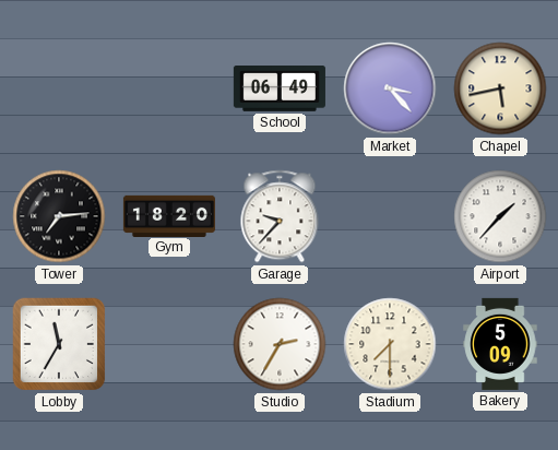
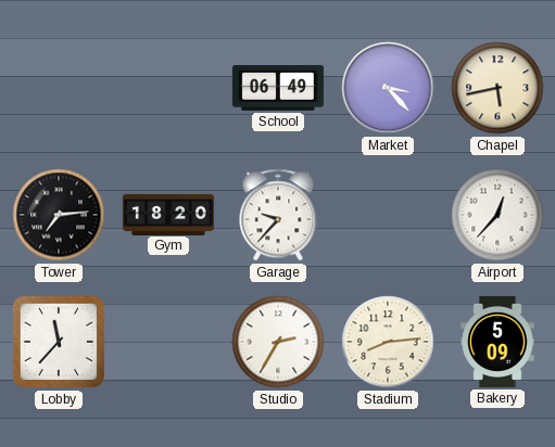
Airport: 1:37 -> 12:37 (497, 215)
Lobby: 11:35 -> 11:37 (59, 342)
Stadium: 7:30 -> 8:14 (388, 342)
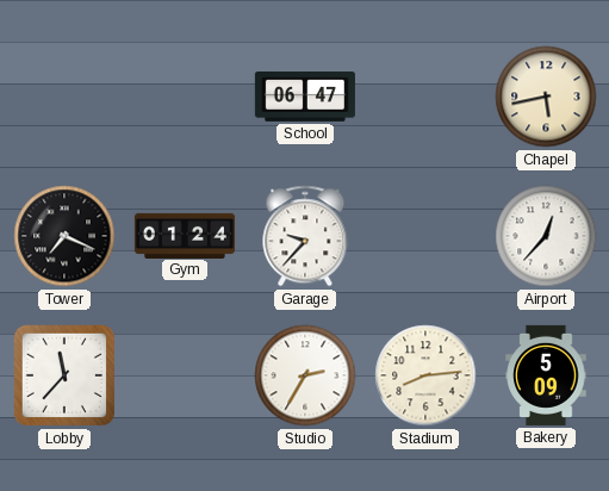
School: 06:49 -> 06:47 (305, 98)
Market: 3:23 -> none (388, 88)
Tower: 7:14 -> 7:19 (64, 236)
Gym: 18:20 -> 01:24 (185, 235)
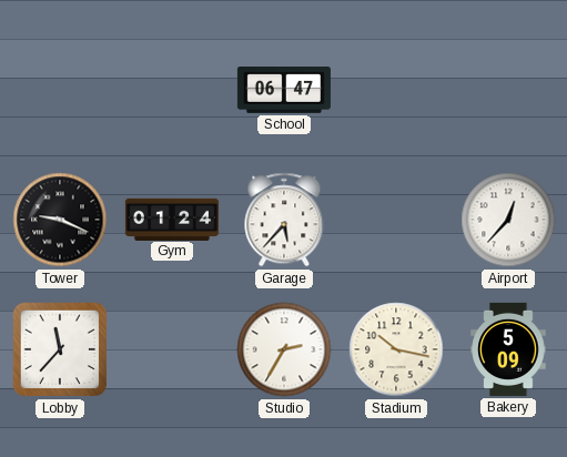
Chapel: 5:43 -> none (546, 97)
Tower: 7:19 -> 9:19 (60, 220)
Garage: 9:37 -> 5:37 (284, 220)
Stadium: 8:14 -> 10:17 (396, 349)
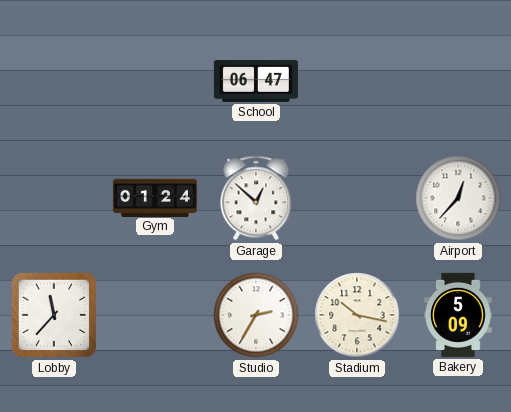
Tower: 9:19 -> none (60, 220)
Garage: 5:37 -> 12:52 (256, 198)
